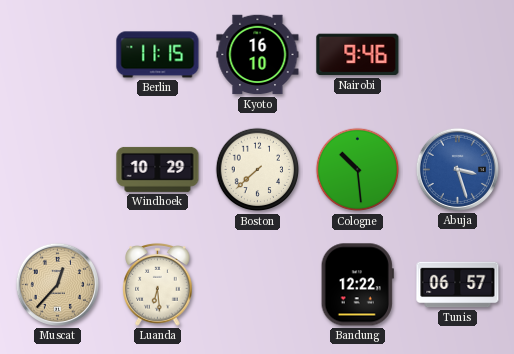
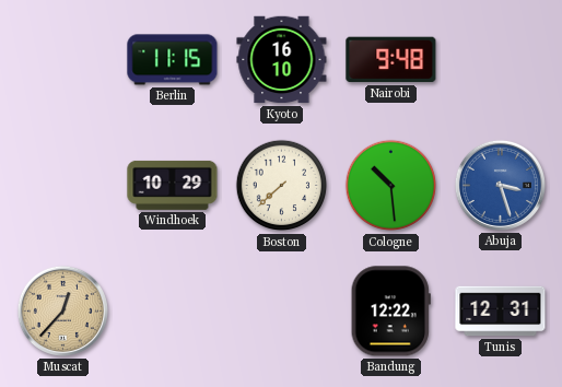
Nairobi: 9:46 -> 9:48 (391, 60)
Luanda: 6:29 -> none (158, 285)
Tunis: 06:57 -> 12:31 (501, 312)
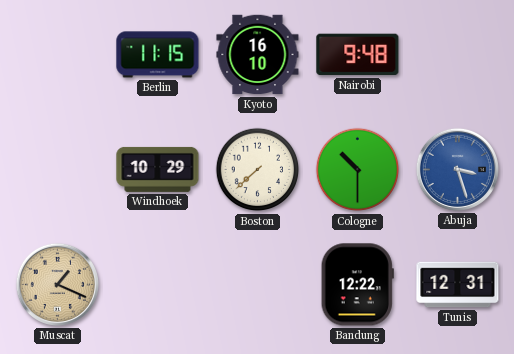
Cologne: 10:29 -> 10:30 (358, 170)
Muscat: 12:37 -> 1:19 (57, 284)
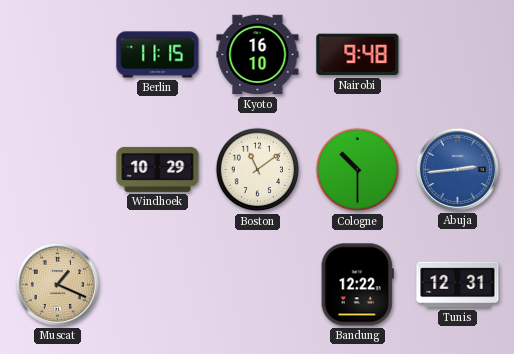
Boston: 7:38 -> 11:09 (258, 170)
Abuja: 3:27 -> 2:44 (457, 169)
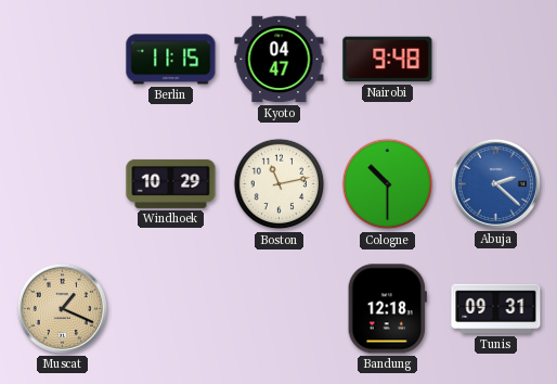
Kyoto: 16:10 -> 04:47 (280, 60)
Boston: 11:09 -> 11:13 (280, 184)
Abuja: 2:44 -> 2:22 (495, 183)
Bandung: 12:22 -> 12:18 (387, 309)
Tunis: 12:31 -> 09:31 (496, 309)
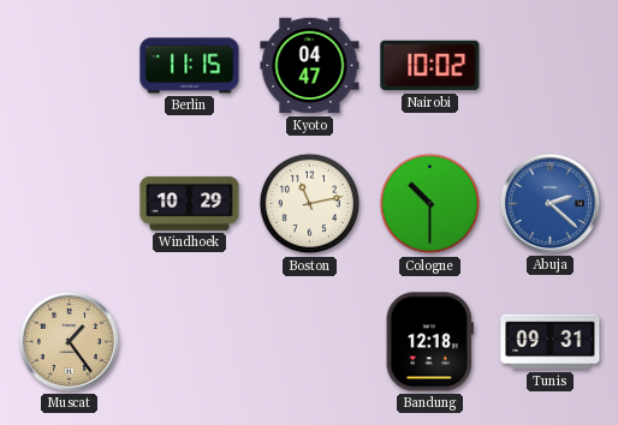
Nairobi: 9:48 -> 10:02 (430, 66)
Muscat: 1:19 -> 1:24 (69, 341)
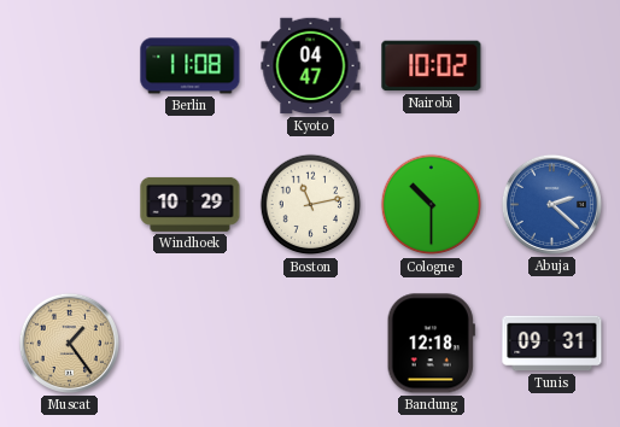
Berlin: 11:15 -> 11:08 (191, 66)
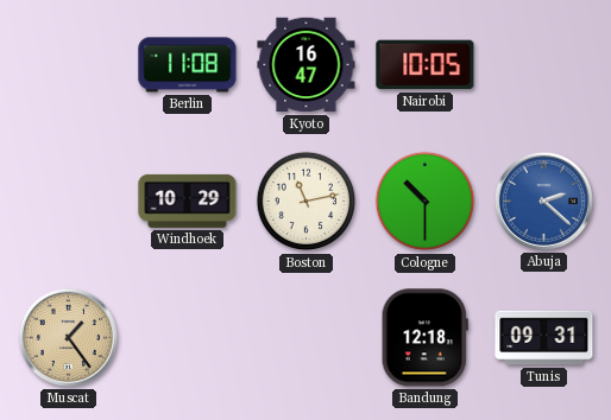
Kyoto: 04:47 -> 16:47 (307, 65)
Nairobi: 10:02 -> 10:05 (426, 65)
